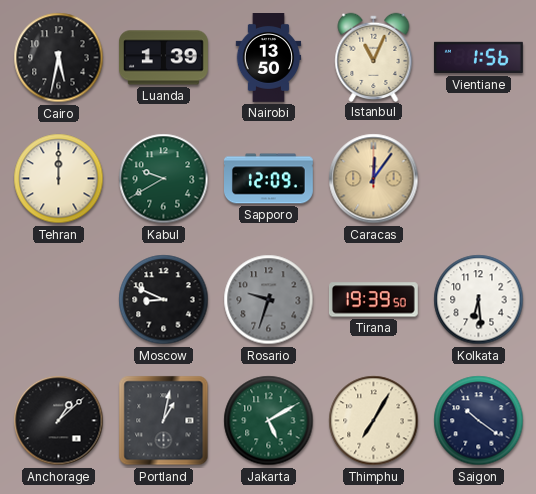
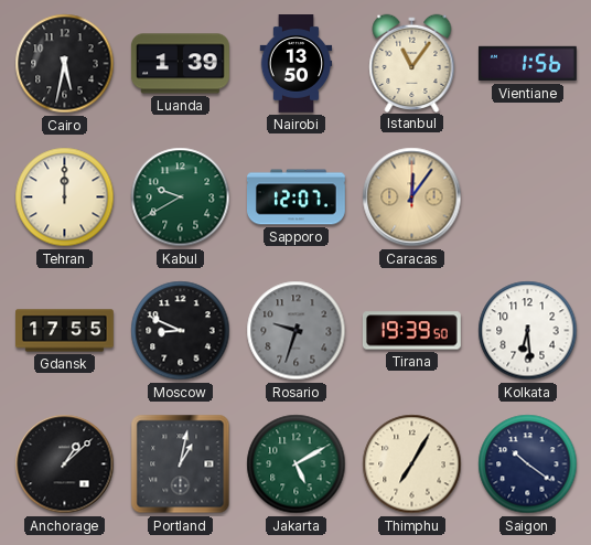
Istanbul: 11:04 -> 11:06 (412, 63)
Sapporo: 12:09 -> 12:07 (297, 197)
Gdansk: none -> 17:55 (65, 331)
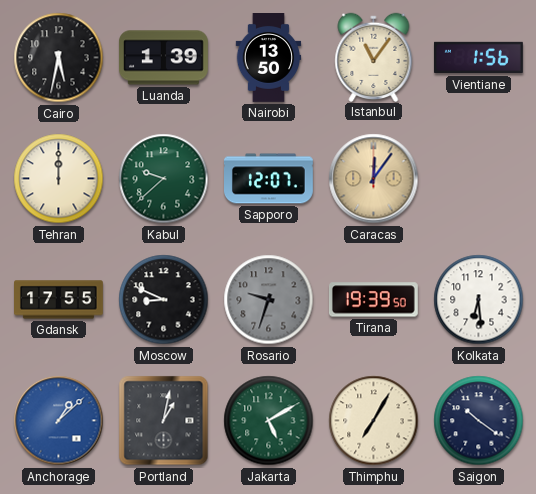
Kabul: 9:40 -> 9:38 (164, 179)
Anchorage dial: black -> blue (59, 421)
